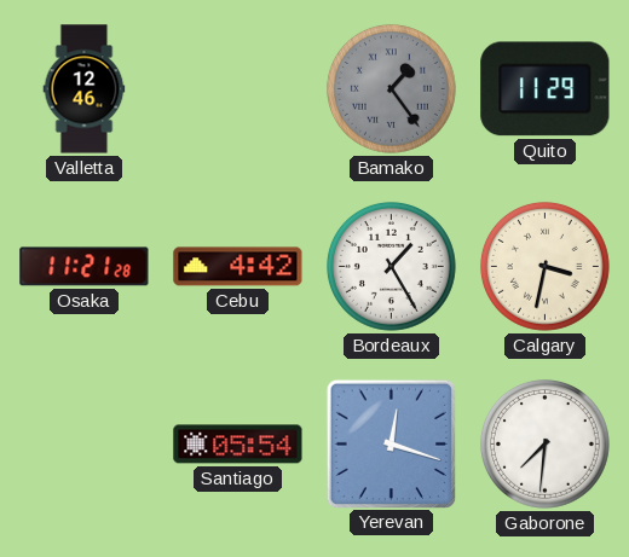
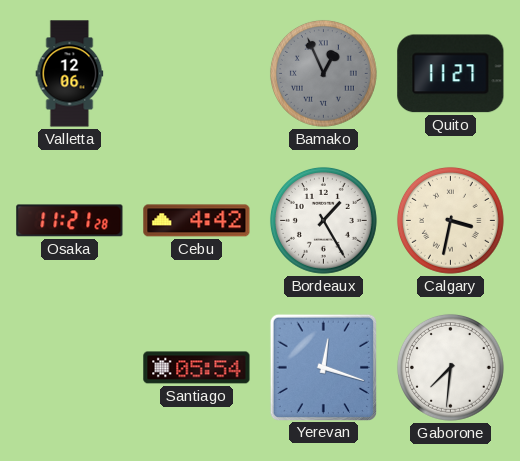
Valletta: 12:46 -> 12:06 (70, 74)
Bamako: 1:24 -> 12:56 (323, 73)
Quito: 11:29 -> 11:27 (451, 74)
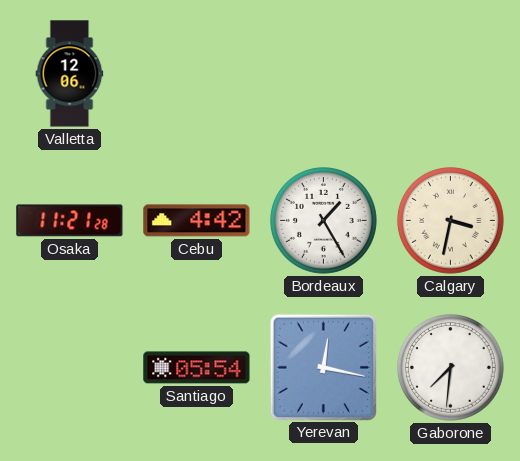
Bamako: 12:56 -> none (323, 73)
Quito: 11:27 -> none (451, 74)
Yerevan: 12:18 -> 12:17 (323, 367)
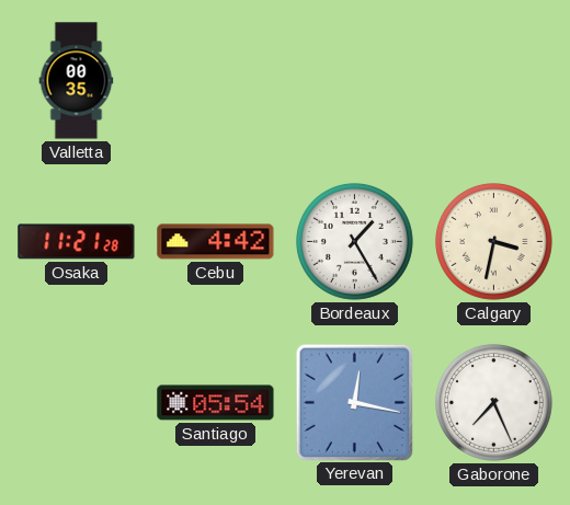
Valletta: 12:06 -> 00:35 (77, 81)
Gaborone: 7:31 -> 7:26 (493, 402)
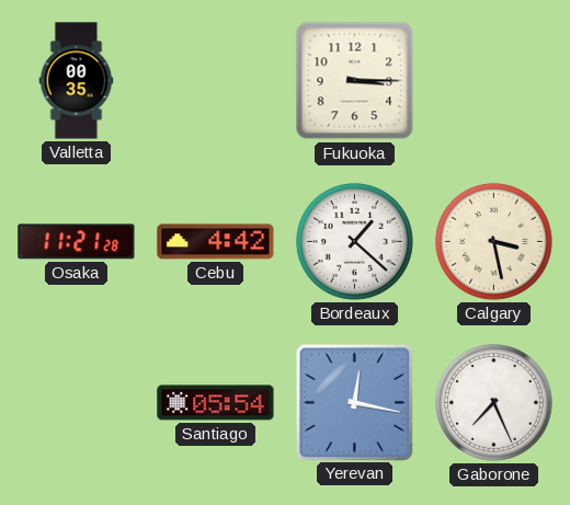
Fukuoka: none -> 3:15 (355, 81)
Bordeaux: 1:25 -> 1:22 (354, 241)
Calgary: 3:32 -> 3:28 (493, 241)
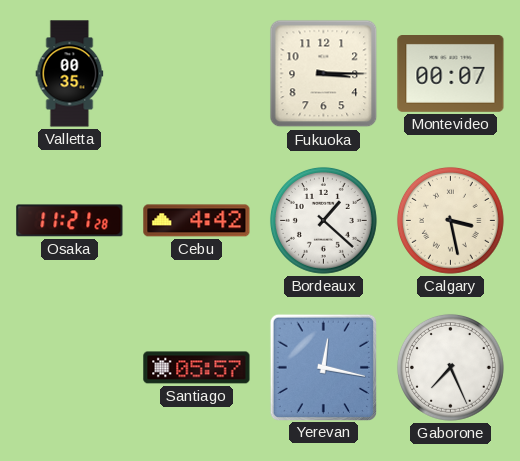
Montevideo: none -> 00:07 (451, 74)
Santiago: 05:54 -> 05:57 (197, 368)
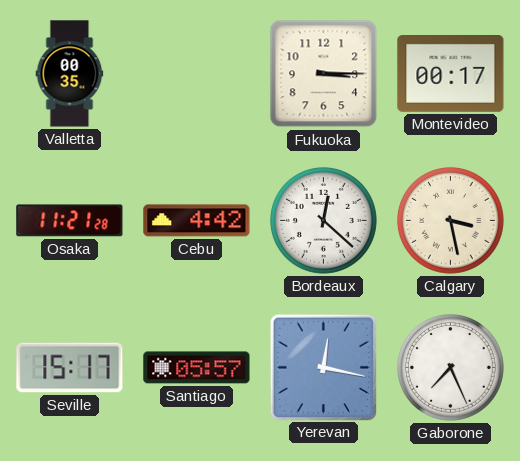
Montevideo: 00:07 -> 00:17 (451, 74)
Bordeaux: 1:22 -> 12:22 (323, 220)
Seville: none -> 15:17 (70, 368)
